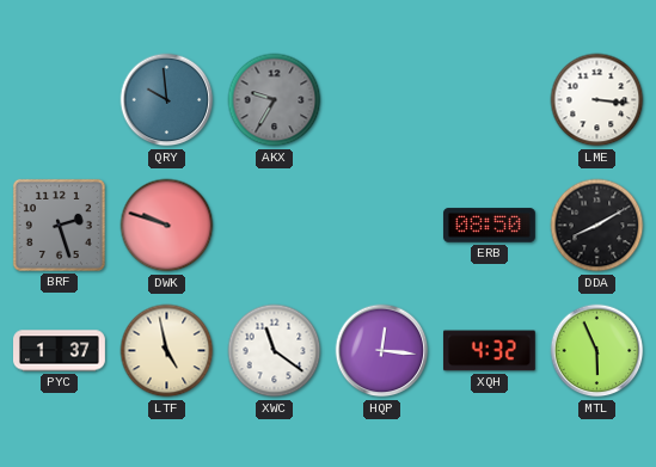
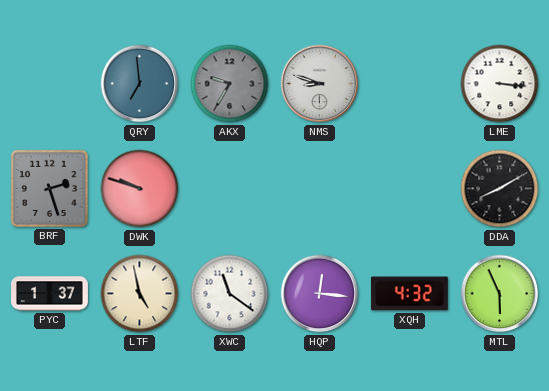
QRY: 9:59 -> 6:59 (140, 84)
NMS: none -> 8:48 (320, 84)
ERB: 08:50 -> none (489, 226)
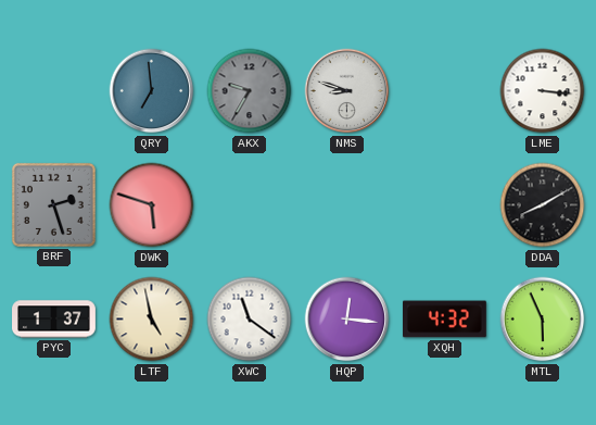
DWK: 9:48 -> 5:48 (152, 205)
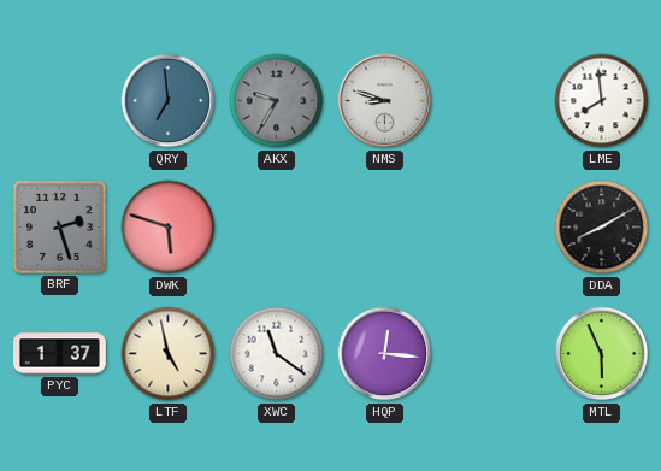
LME: 3:16 -> 7:59 (602, 101)
XQH: 4:32 -> none (444, 320)
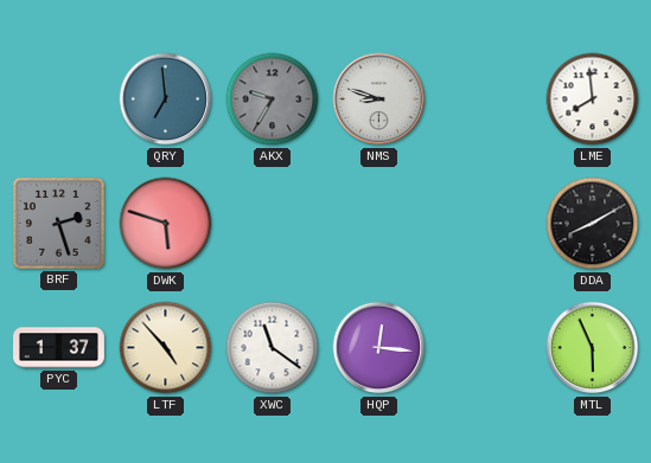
LTF: 4:58 -> 4:53 (166, 348)
